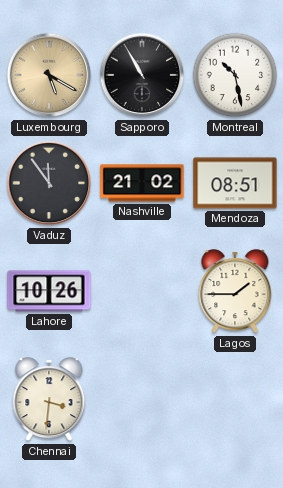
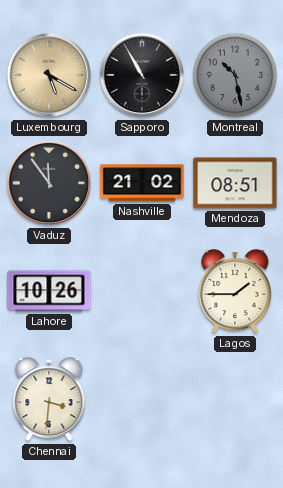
Montreal dial: white -> grey (235, 75)
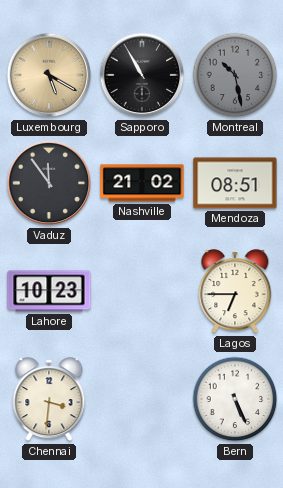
Lahore: 10:26 -> 10:23 (49, 291)
Lagos: 1:45 -> 6:45 (235, 292)
Bern: none -> 5:26 (235, 399)
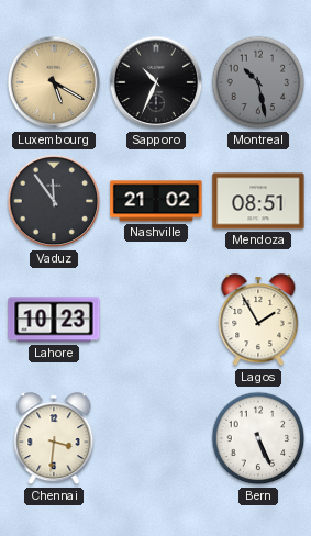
Sapporo: 10:55 -> 10:34 (156, 82)
Lagos: 6:45 -> 1:55 (258, 321)
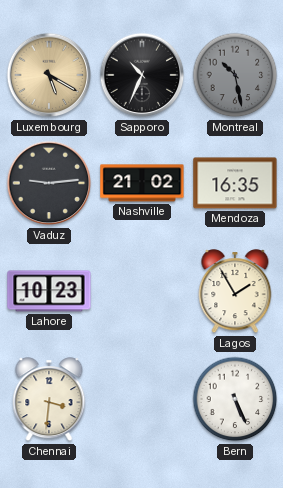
Vaduz: 11:54 -> 9:14 (49, 183)
Mendoza: 08:51 -> 16:35 (235, 183)
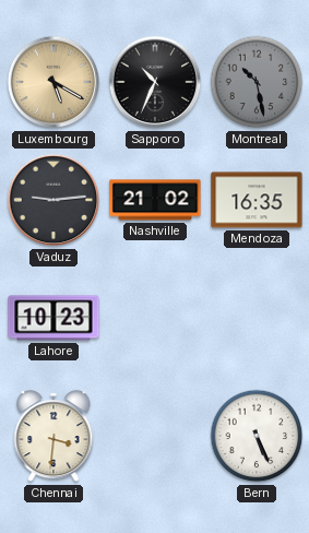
Lagos: 1:55 -> none (235, 292)
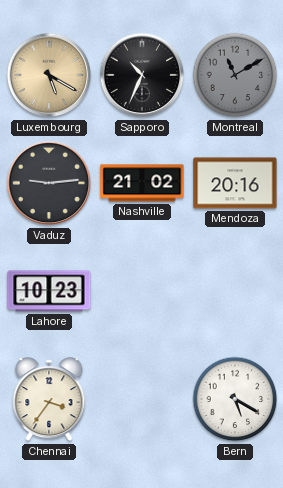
Montreal: 10:28 -> 11:10 (235, 75)
Mendoza: 16:35 -> 20:16 (235, 183)
Chennai: 3:31 -> 3:36 (49, 400)
Bern: 5:26 -> 5:20 (235, 399)
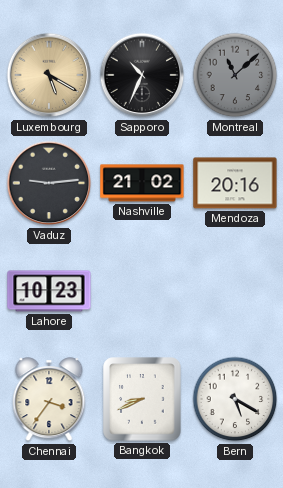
Montreal: 11:10 -> 11:08 (235, 75)
Bangkok: none -> 8:41 (142, 399)
